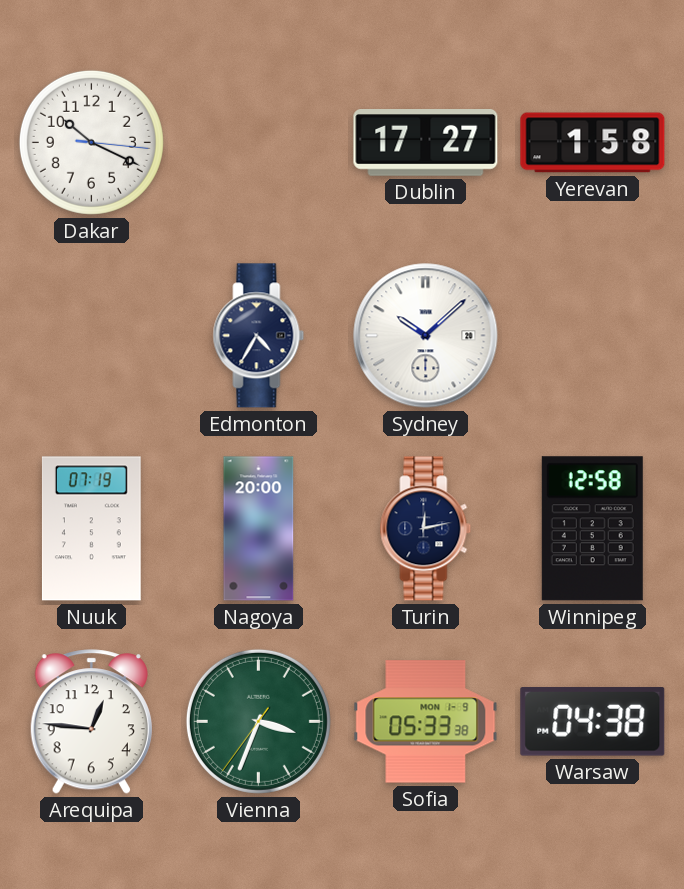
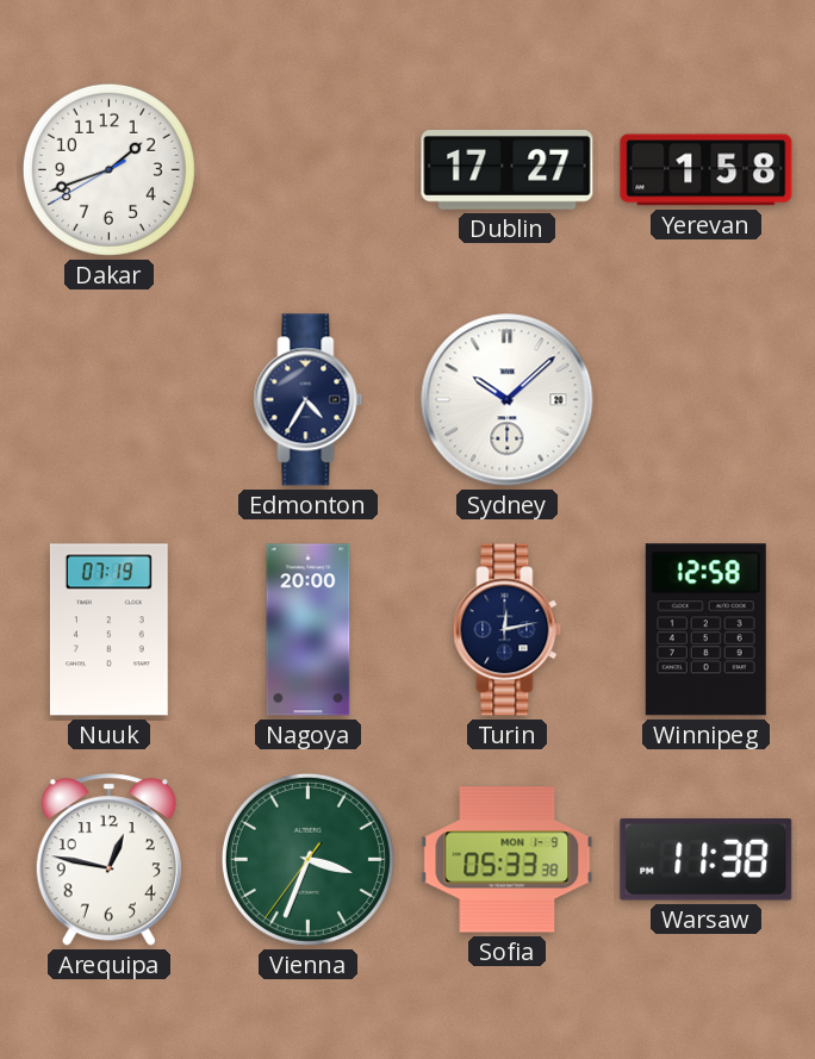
Dakar: 10:19 -> 1:41 (108, 169)
Arequipa: 12:46 -> 12:47 (108, 860)
Warsaw: 04:38 -> 11:38 (707, 860)
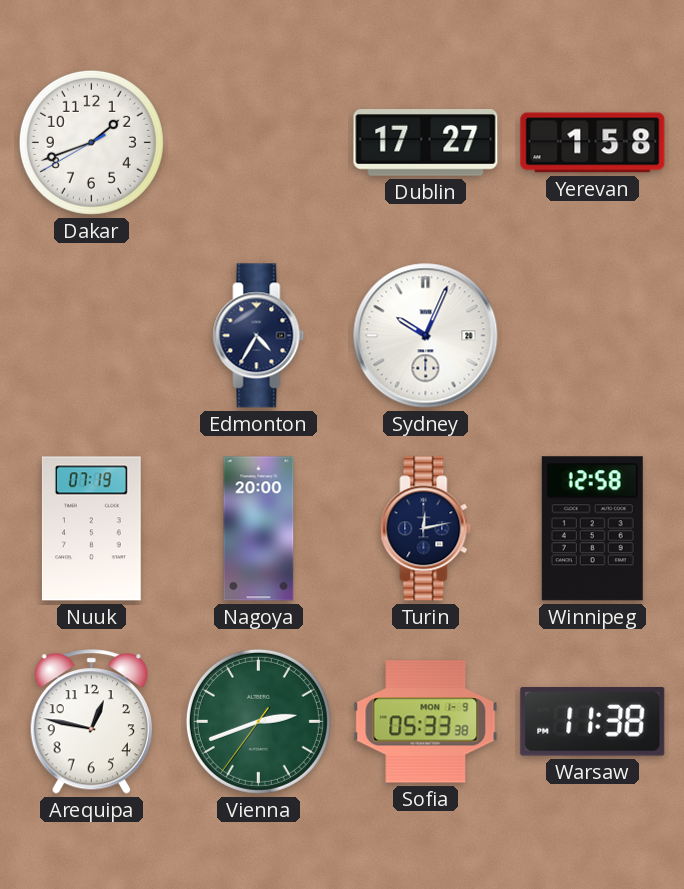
Sydney: 10:08 -> 10:04 (426, 336)
Vienna: 3:33 -> 2:41 (258, 721)
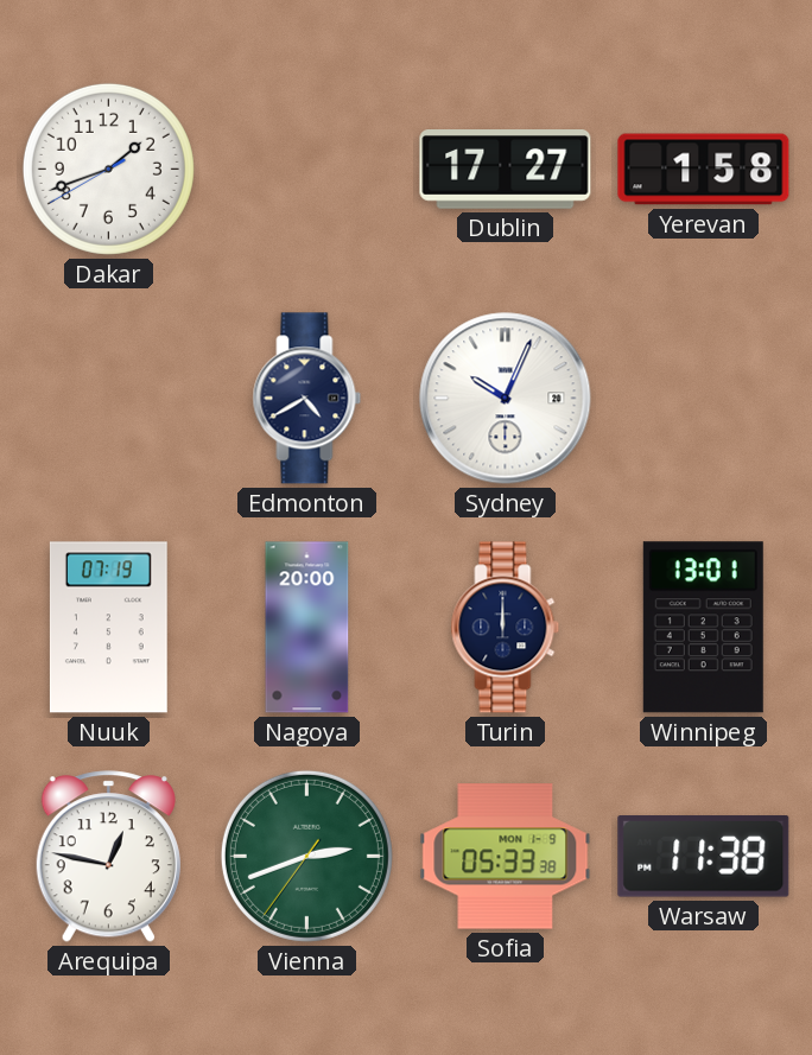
Edmonton: 4:35 -> 4:40 (307, 399)
Turin: 12:13 -> 12:00 (506, 628)
Winnipeg: 12:58 -> 13:01 (703, 628)
